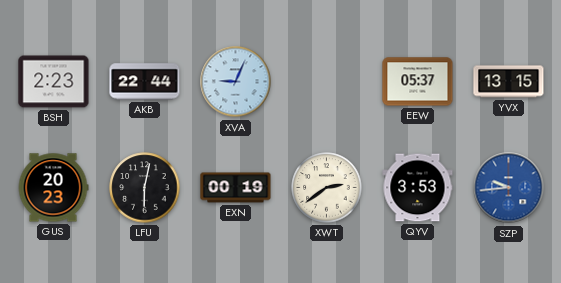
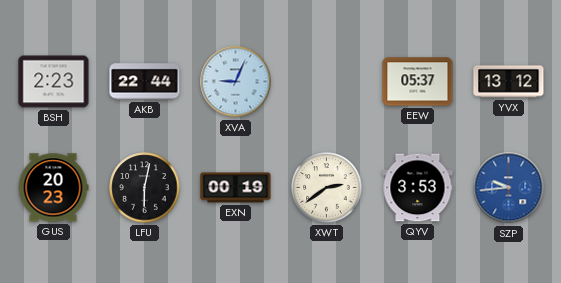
YVX: 13:15 -> 13:12 (509, 82)
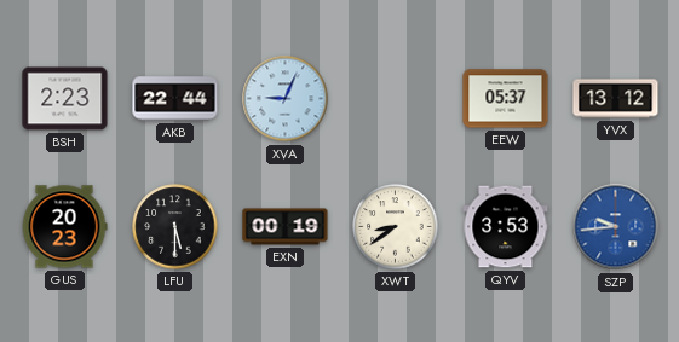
LFU: 6:02 -> 5:30 (175, 227)
XWT: 2:39 -> 8:39 (396, 227)
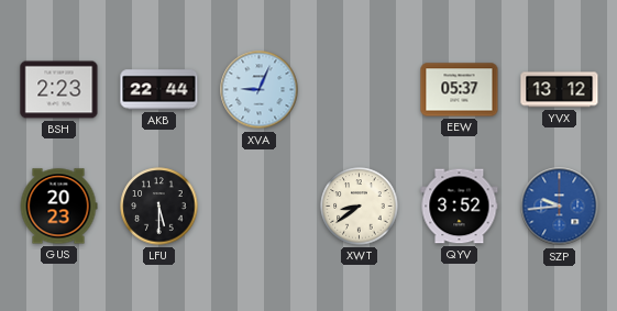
EXN: 00:19 -> none (286, 227)
QYV: 3:53 -> 3:52 (460, 207)
